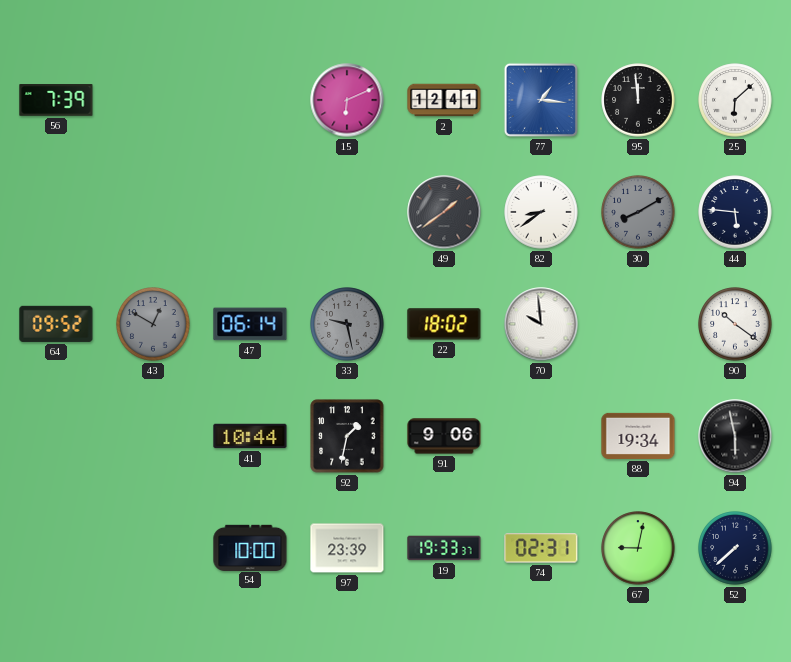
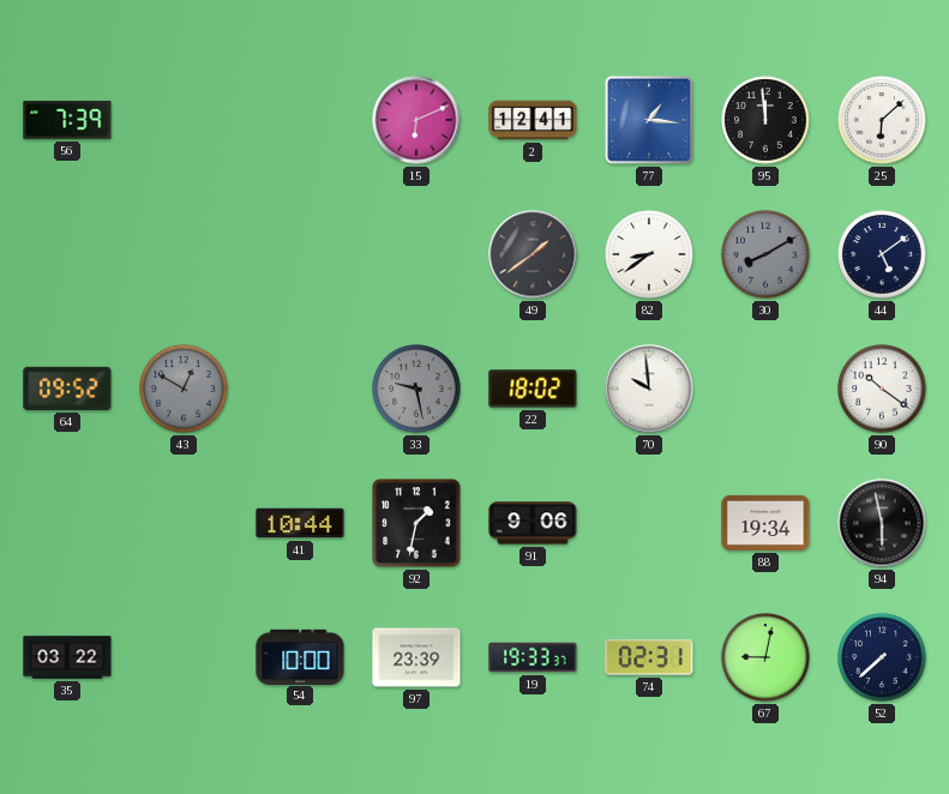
44: 5:46 -> 5:09 (882, 254)
47: 06:14 -> none (250, 324)
35: none -> 03:22 (67, 657)
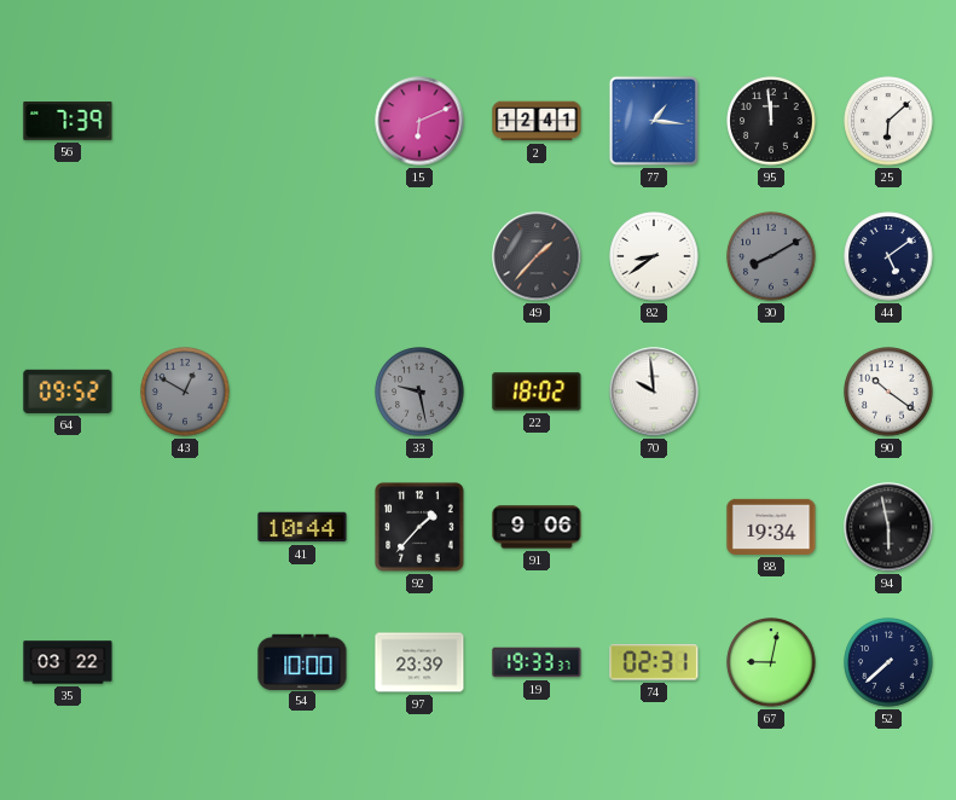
49: 1:39 -> 1:37 (537, 256)
92: 1:32 -> 1:37 (419, 527)
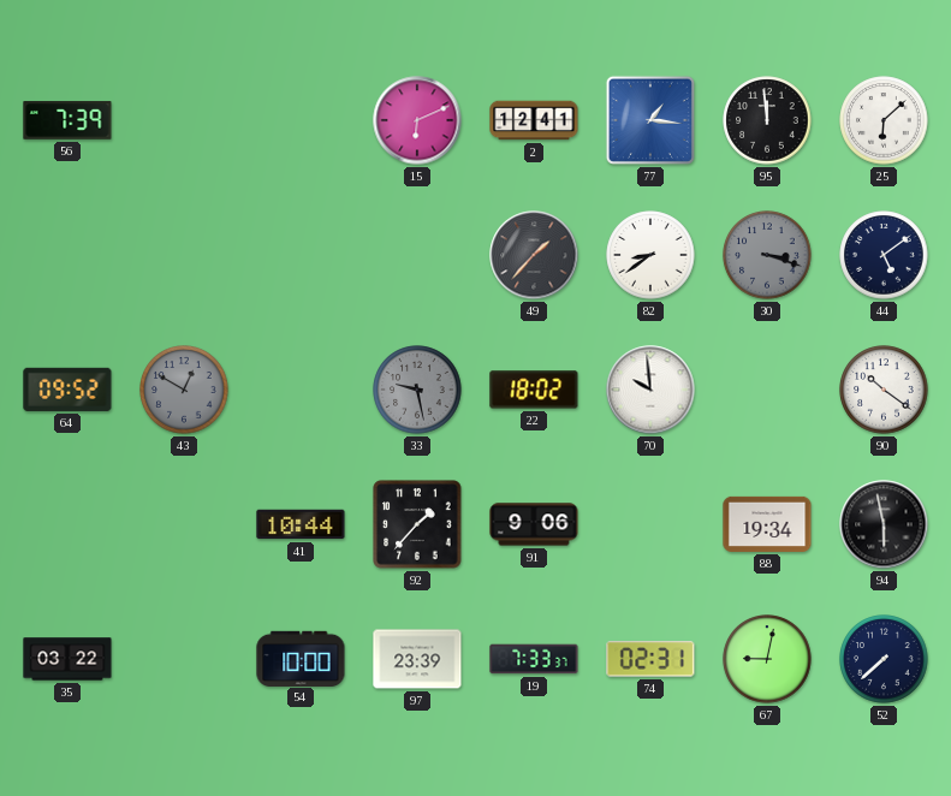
30: 8:10 -> 3:18 (767, 255)
19: 19:33 -> 7:33 (534, 659)
